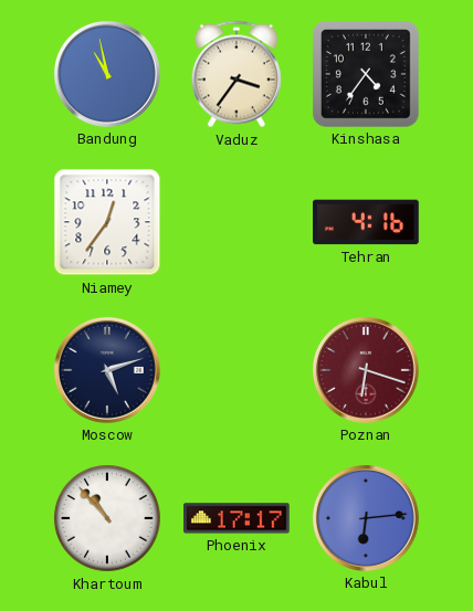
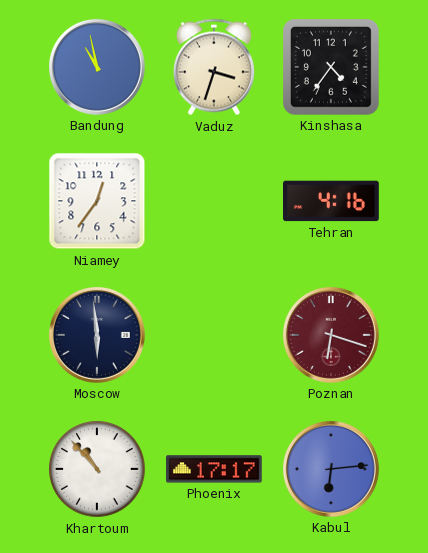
Vaduz: 3:36 -> 3:33 (214, 67)
Moscow: 5:12 -> 5:59 (97, 335)
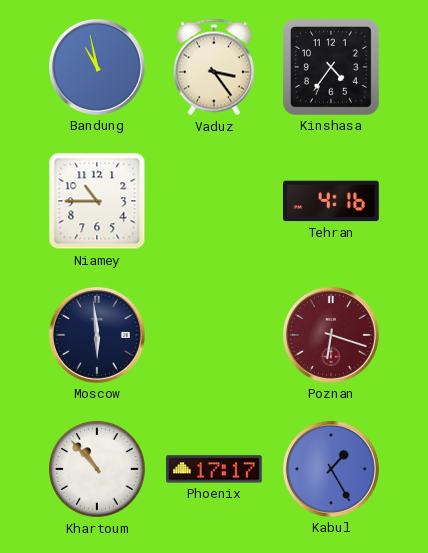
Vaduz: 3:33 -> 3:24 (214, 67)
Niamey: 12:36 -> 10:45 (97, 201)
Kabul: 6:14 -> 1:25 (331, 469)
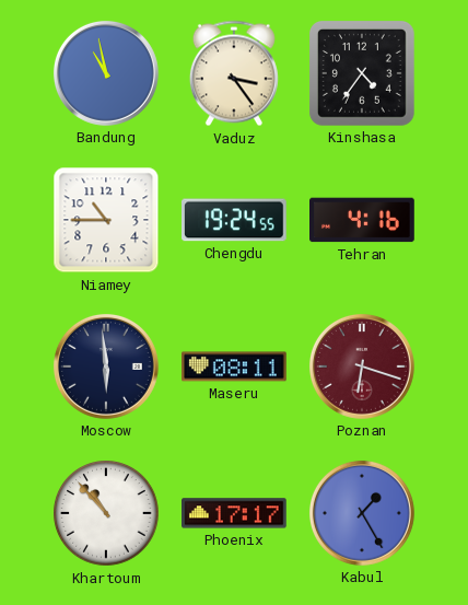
Chengdu: none -> 19:24 (235, 220)
Maseru: none -> 08:11 (235, 367)
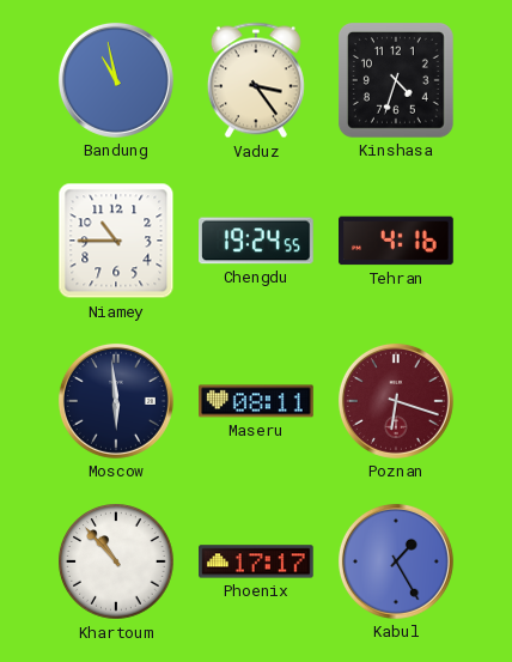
Kinshasa: 4:36 -> 4:33 (397, 81)
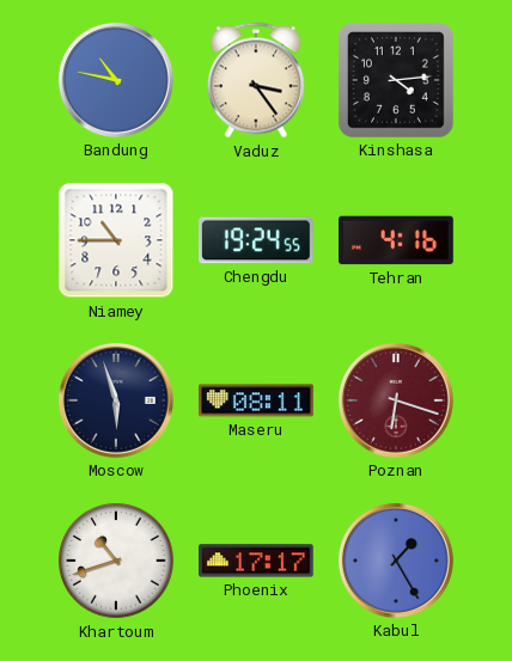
Bandung: 10:58 -> 10:47 (116, 80)
Kinshasa: 4:33 -> 4:14 (397, 81)
Moscow: 5:59 -> 5:57 (116, 400)
Khartoum: 10:53 -> 10:42 (116, 561)
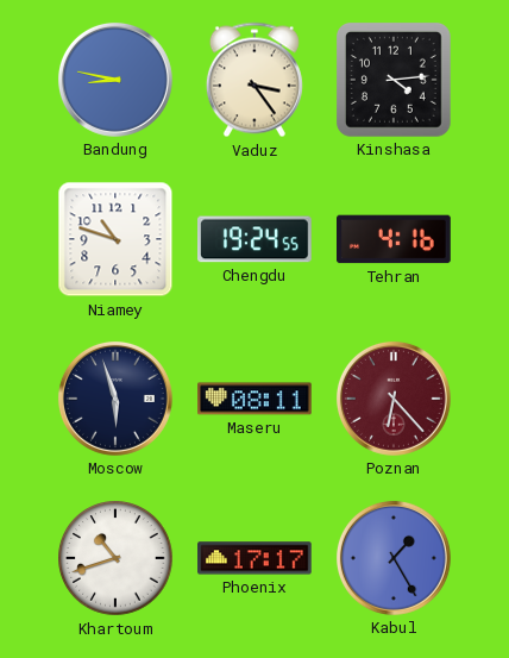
Bandung: 10:47 -> 8:47 (115, 80)
Niamey: 10:45 -> 10:48 (115, 239)
Poznan: 6:18 -> 6:23 (394, 399)
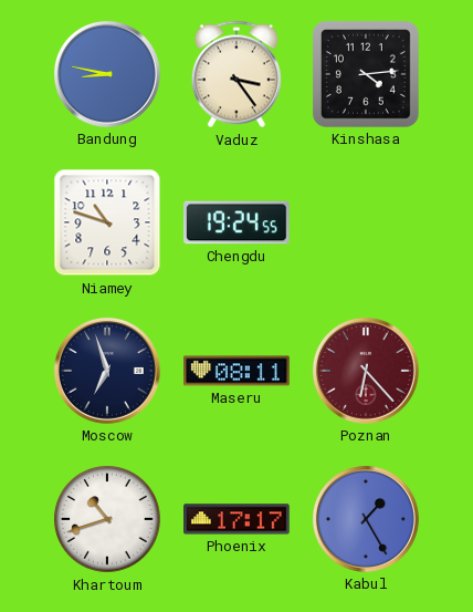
Tehran: 4:16 -> none (395, 239)
Moscow: 5:57 -> 6:57 (107, 371)
